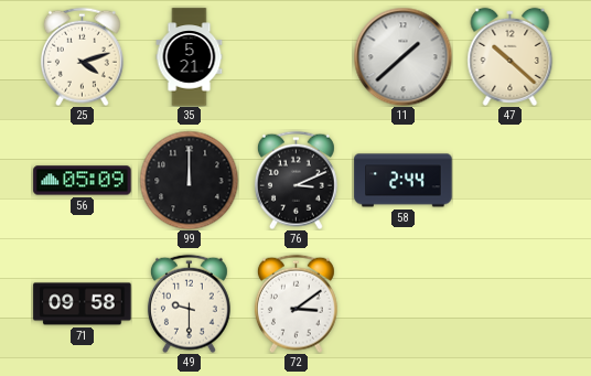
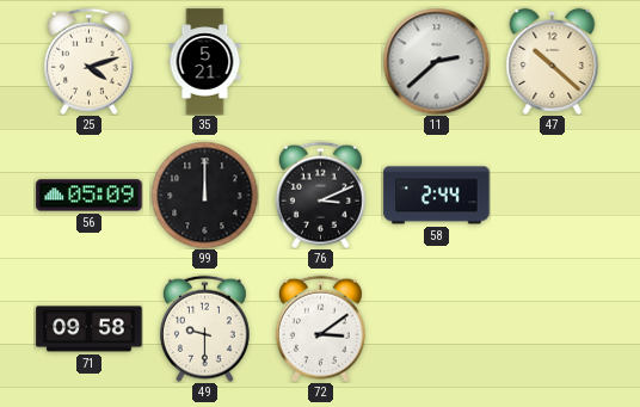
11: 1:38 -> 2:38 (436, 61)
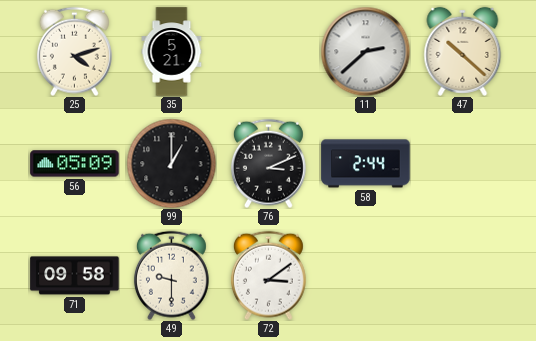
99: 12:00 -> 1:00 (171, 163)
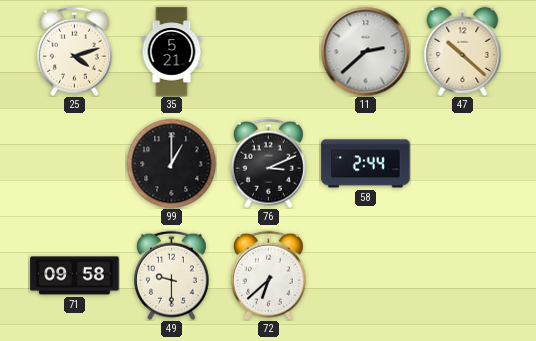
56: 05:09 -> none (75, 164)
72: 3:09 -> 6:38 (268, 275)
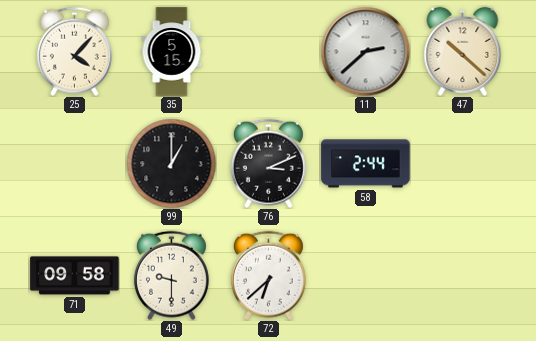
25: 4:12 -> 4:07 (74, 51)
35: 5:21 -> 5:15 (172, 52)
